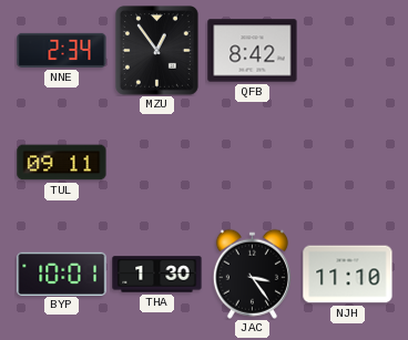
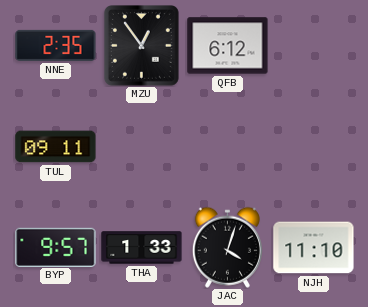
NNE: 2:34 -> 2:35 (56, 45)
QFB: 8:42 -> 6:12 (228, 46)
BYP: 10:01 -> 9:57 (56, 247)
THA: 1:30 -> 1:33 (142, 248)
JAC: 3:24 -> 4:03 (227, 247)
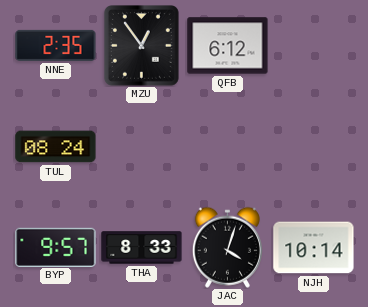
TUL: 09:11 -> 08:24 (56, 147)
THA: 1:33 -> 8:33 (142, 248)
NJH: 11:10 -> 10:14 (314, 248)
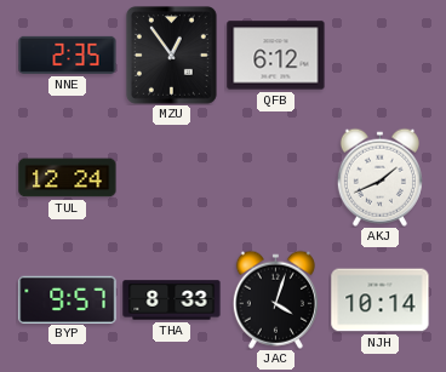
TUL: 08:24 -> 12:24 (68, 178)
AKJ: none -> 1:41 (379, 177)
